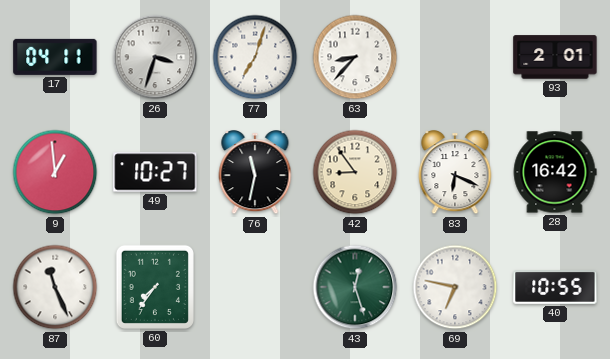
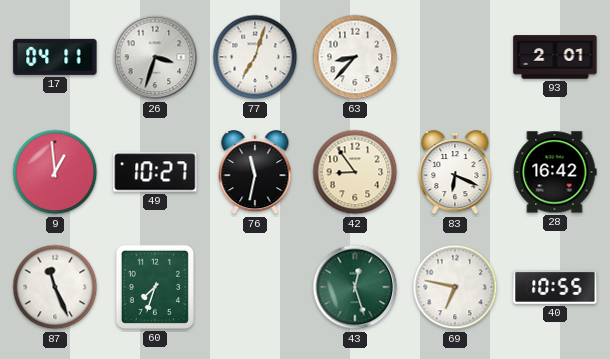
60: 7:36 -> 7:33 (155, 287)
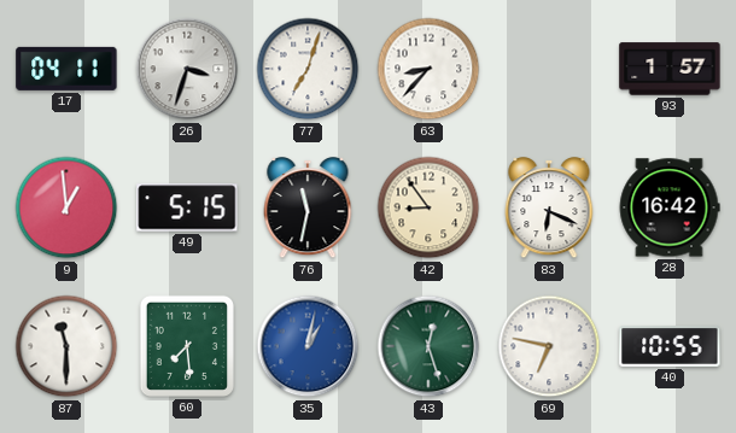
93: 2:01 -> 1:57 (670, 69)
49: 10:27 -> 5:15 (187, 207)
87: 11:26 -> 11:30 (66, 346)
60: 7:33 -> 7:29 (187, 346)
35: none -> 1:02 (308, 346)
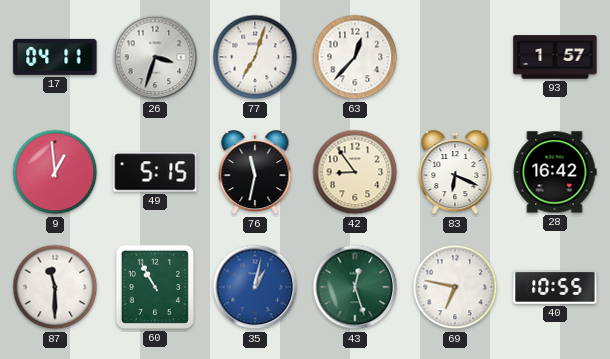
63: 8:37 -> 12:37 (355, 57)
60: 7:29 -> 10:55 (155, 287)
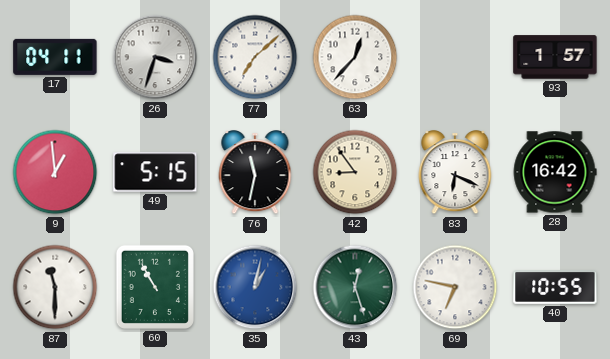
77: 7:03 -> 7:08 (255, 57)
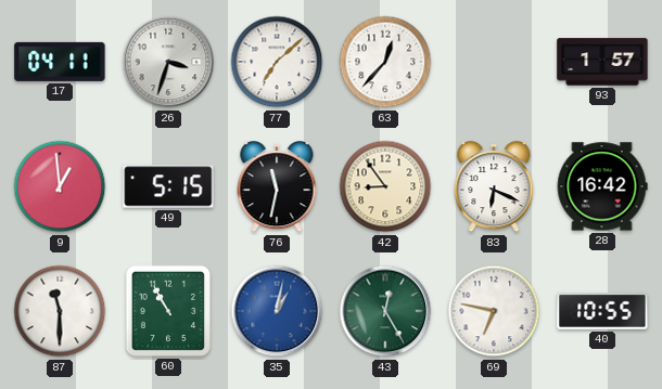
43: 12:27 -> 12:25 (385, 311)
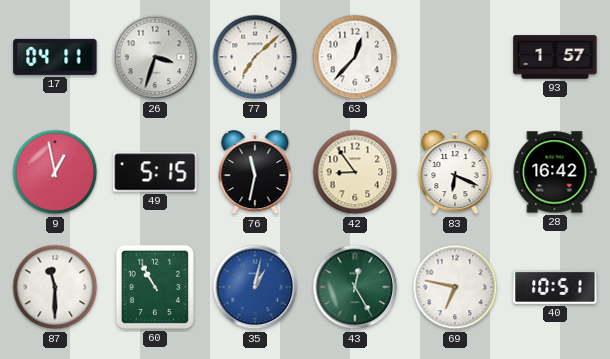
9: 12:59 -> 12:58 (55, 172)
40: 10:55 -> 10:51 (555, 288)
